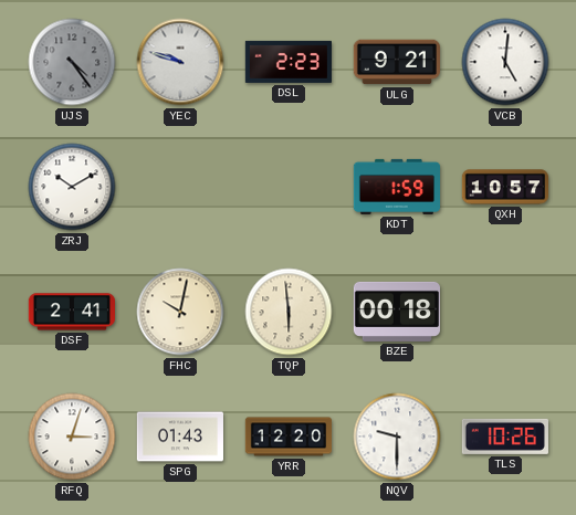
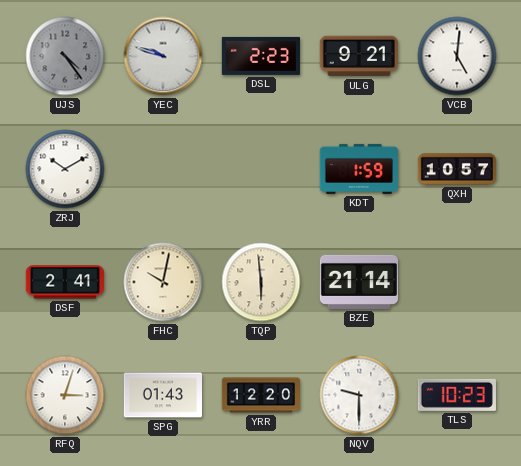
BZE: 00:18 -> 21:14 (358, 282)
TLS: 10:26 -> 10:23 (457, 395)
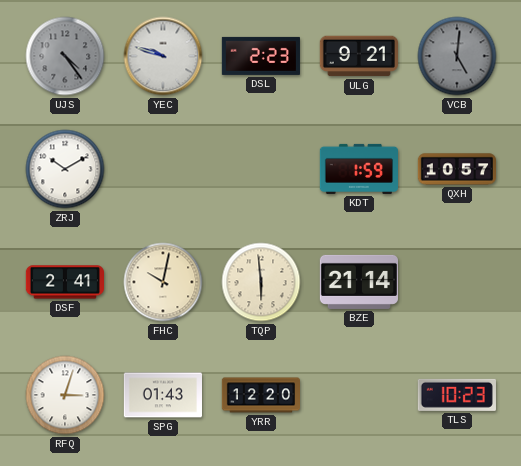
VCB dial: white -> grey (457, 56)
NQV: 9:30 -> none (359, 395)
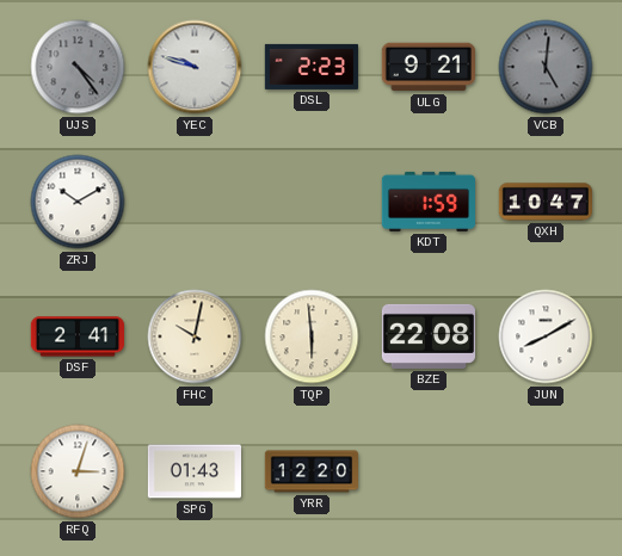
QXH: 10:57 -> 10:47 (544, 202)
BZE: 21:14 -> 22:08 (427, 336)
JUN: none -> 8:10 (546, 336)
TLS: 10:23 -> none (457, 395)
